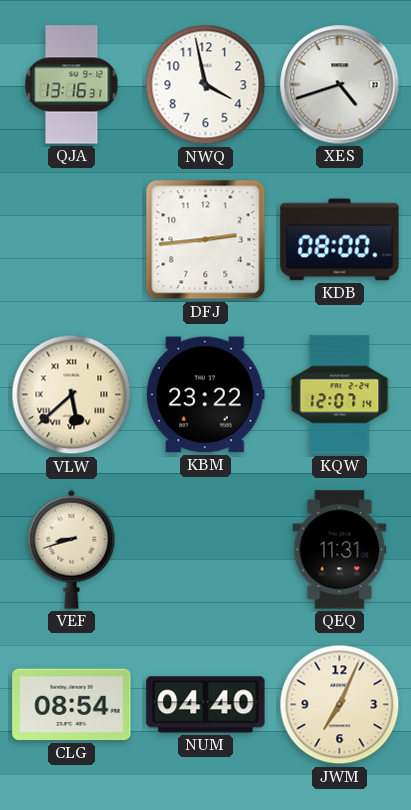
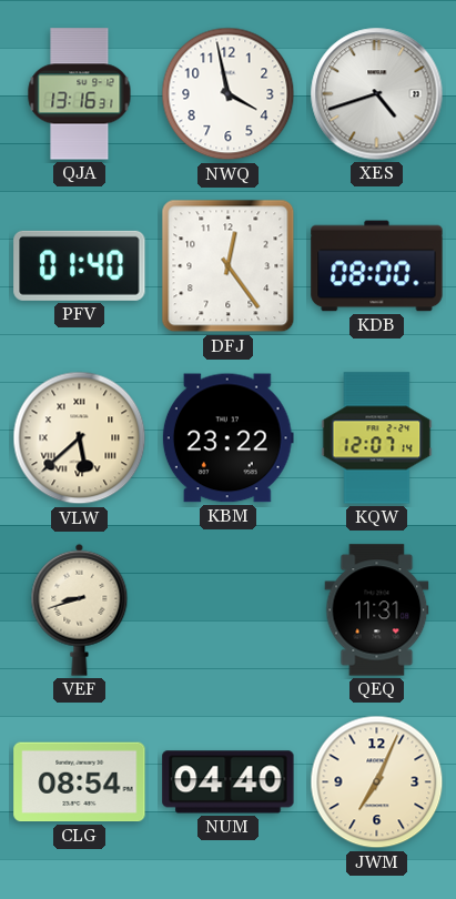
PFV: none -> 01:40 (80, 265)
DFJ: 2:44 -> 12:24 (229, 266)
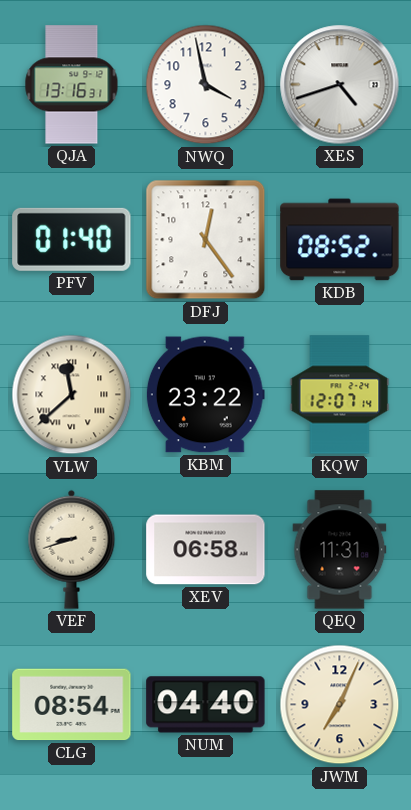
KDB: 08:00 -> 08:52 (340, 240)
VLW: 5:38 -> 11:38 (72, 395)
XEV: none -> 06:58 (206, 550)
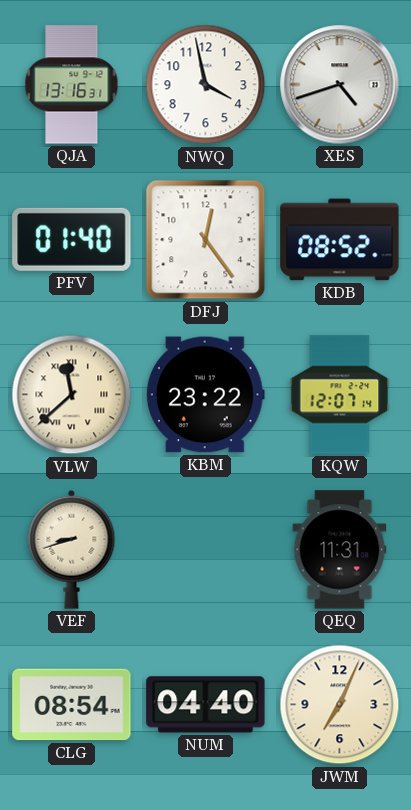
XEV: 06:58 -> none (206, 550)
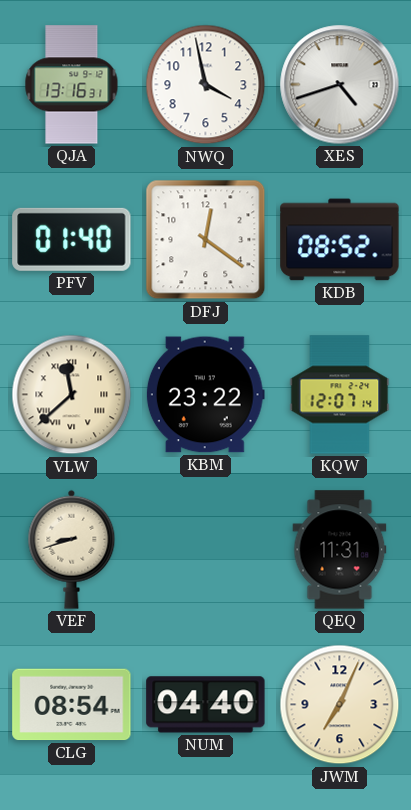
DFJ: 12:24 -> 12:21 (206, 240)
